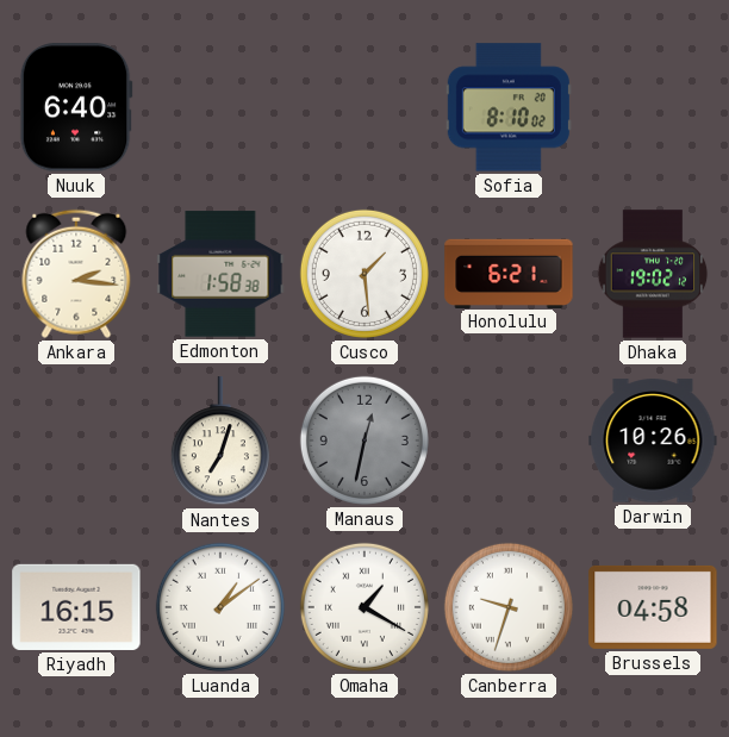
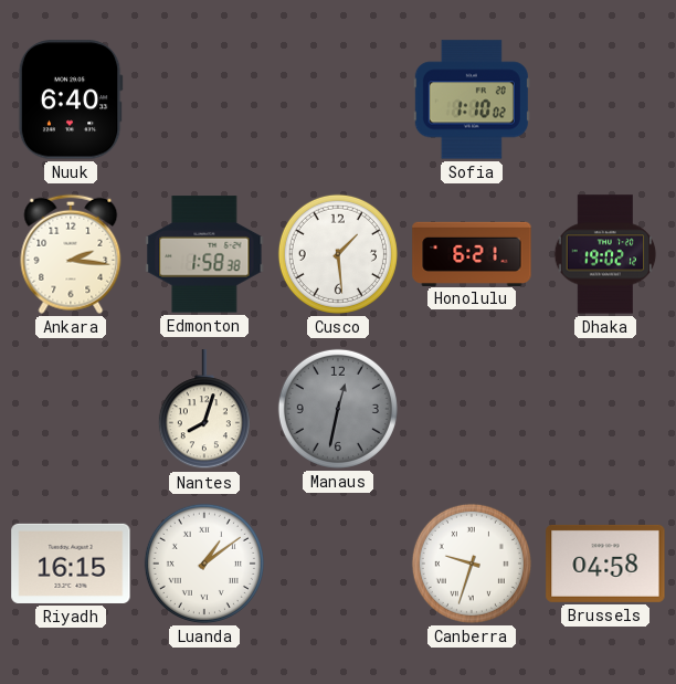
Sofia: 8:10 -> 1:10 (472, 99)
Nantes: 7:03 -> 8:03 (204, 410)
Darwin: 10:26 -> none (653, 441)
Omaha: 1:20 -> none (364, 607)
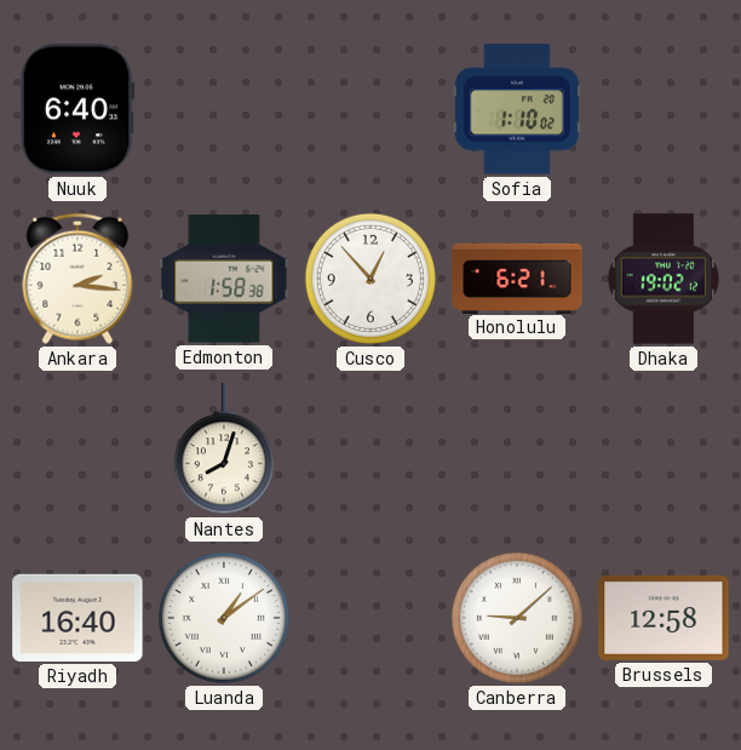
Cusco: 1:29 -> 12:53 (370, 279)
Manaus: 12:32 -> none (338, 409)
Riyadh: 16:15 -> 16:40 (77, 618)
Canberra: 9:33 -> 9:08 (517, 618)
Brussels: 04:58 -> 12:58 (664, 618)
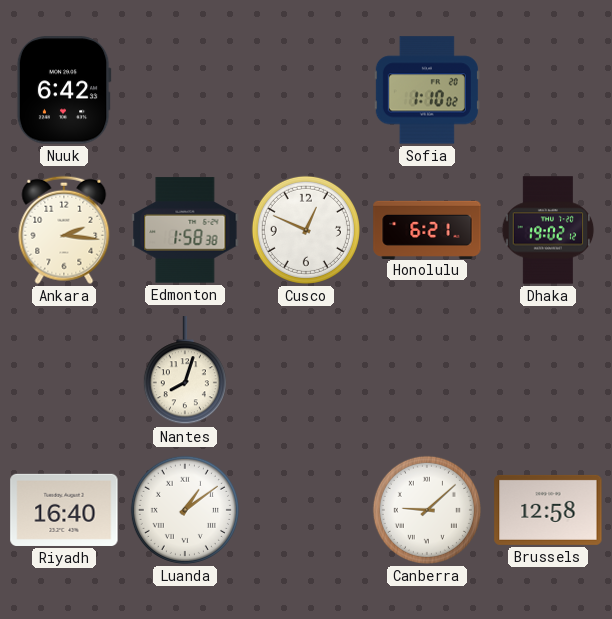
Nuuk: 6:40 -> 6:42 (64, 90)
Cusco: 12:53 -> 12:49 (306, 230)
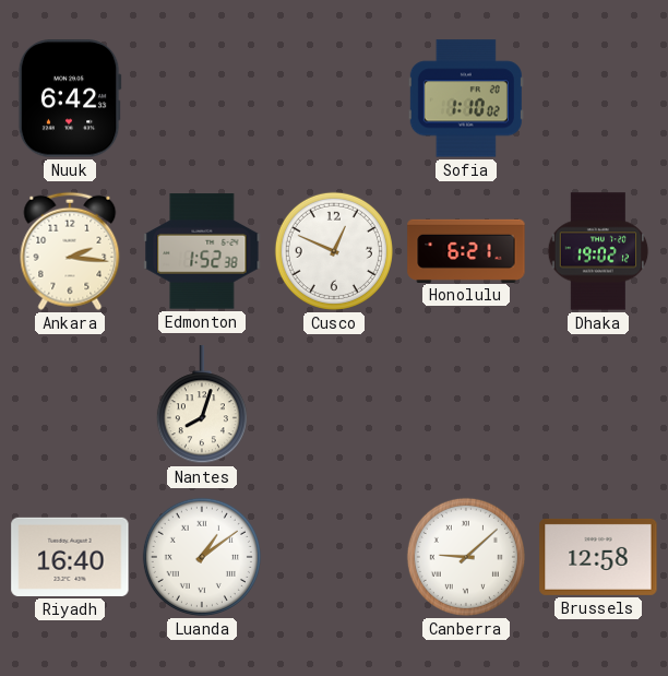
Edmonton: 1:58 -> 1:52 (202, 251)
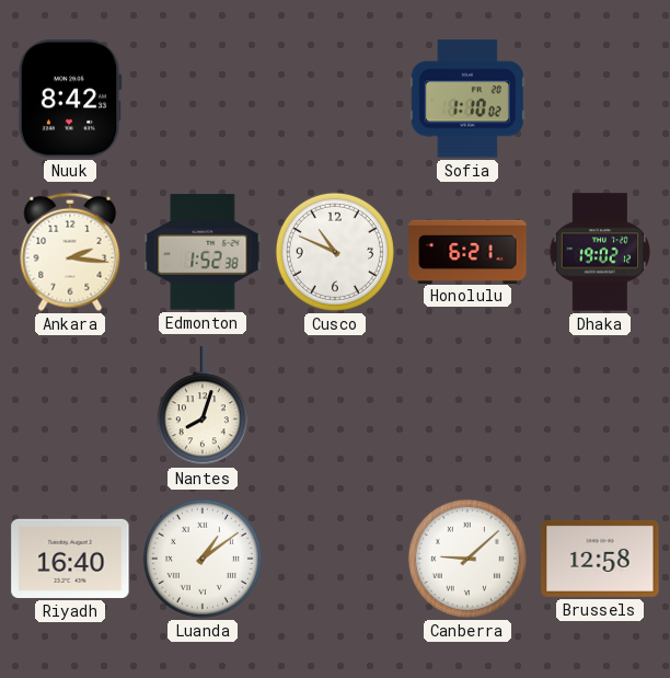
Nuuk: 6:42 -> 8:42 (70, 99)
Cusco: 12:49 -> 10:49 (335, 252)
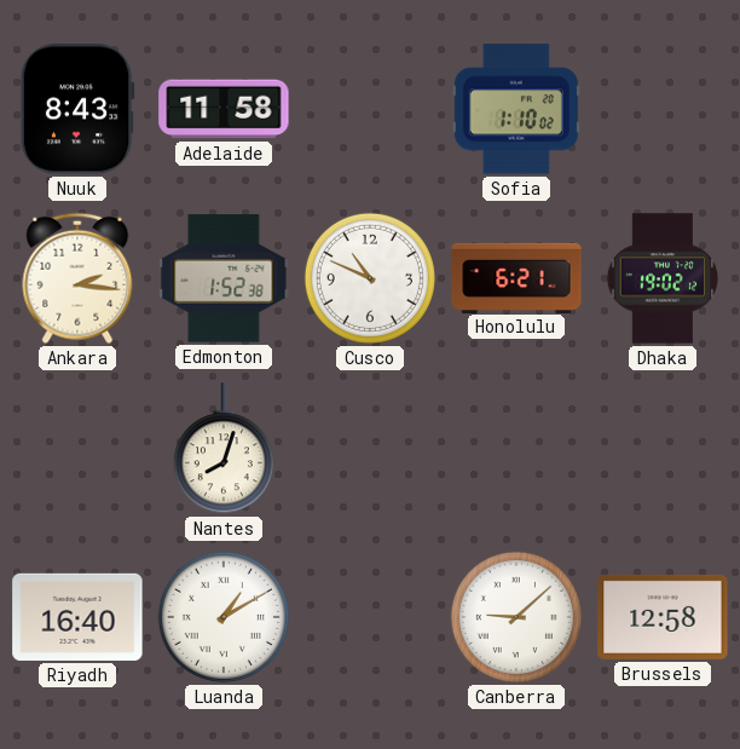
Nuuk: 8:42 -> 8:43 (77, 109)
Adelaide: none -> 11:58 (224, 109)
Luanda: 1:09 -> 1:10 (224, 617)
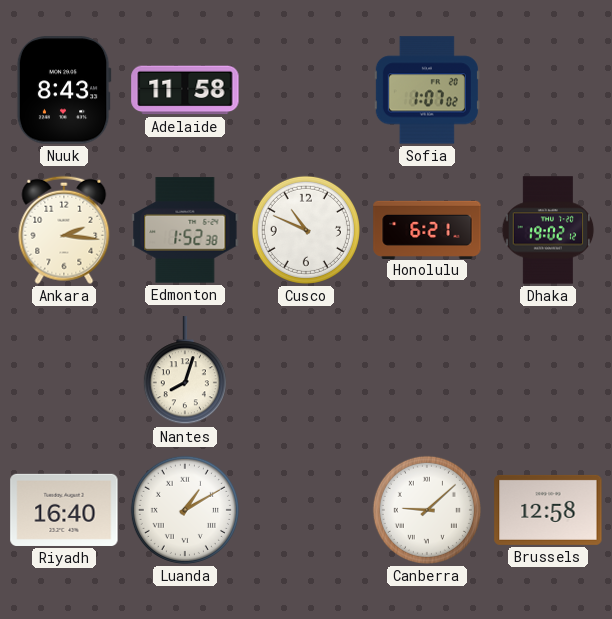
Sofia: 1:10 -> 1:07 (427, 90)
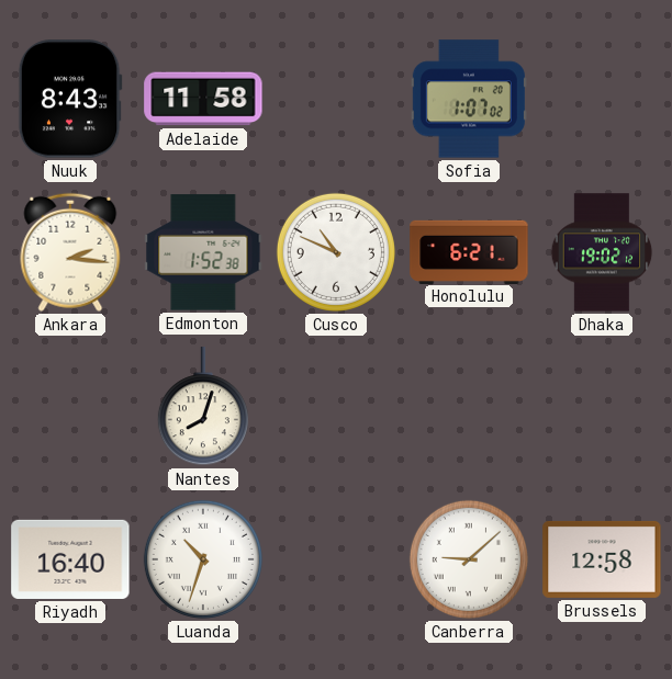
Luanda: 1:10 -> 10:33 (203, 559)
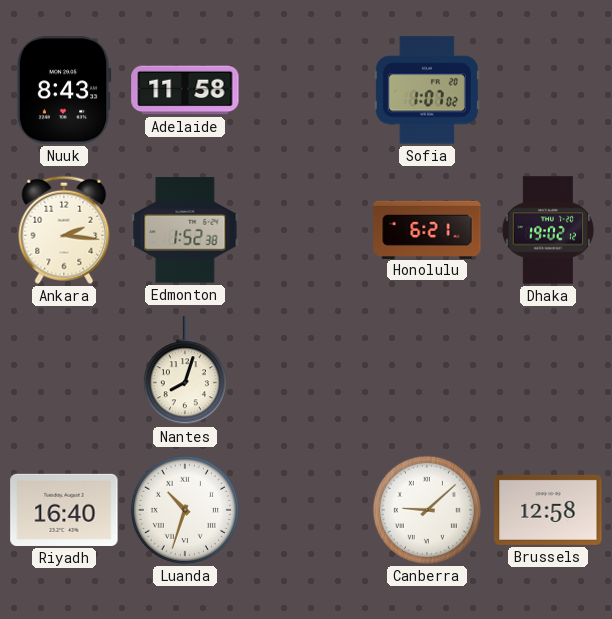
Cusco: 10:49 -> none (336, 252)
